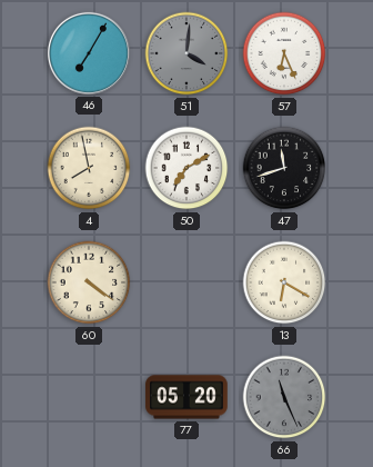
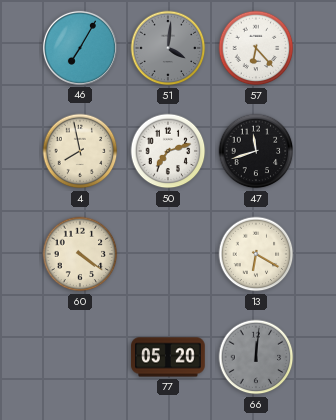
57: 6:26 -> 6:23 (256, 48)
50: 7:10 -> 7:12 (168, 151)
66: 11:26 -> 12:01 (256, 357)
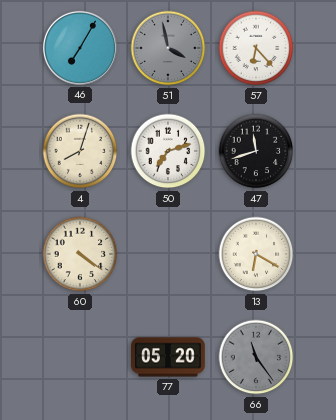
51: 4:01 -> 3:58 (168, 48)
4: 7:58 -> 8:03 (80, 151)
66: 12:01 -> 11:24 (256, 357)
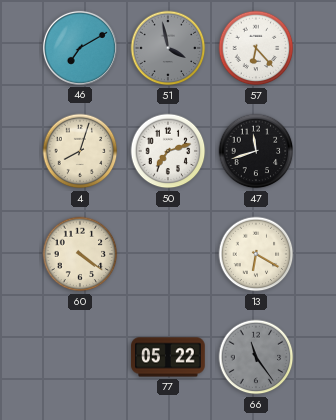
46: 7:05 -> 7:10 (80, 48)
77: 05:20 -> 05:22 (168, 357)
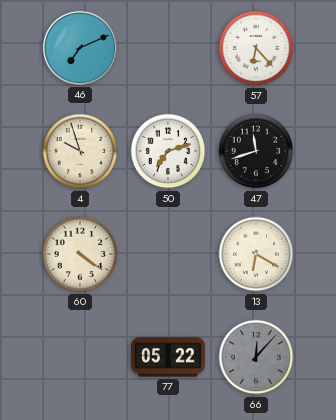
46: 7:10 -> 7:11 (80, 48)
51: 3:58 -> none (168, 48)
4: 8:03 -> 9:57 (80, 151)
66: 11:24 -> 12:07 (256, 357)
